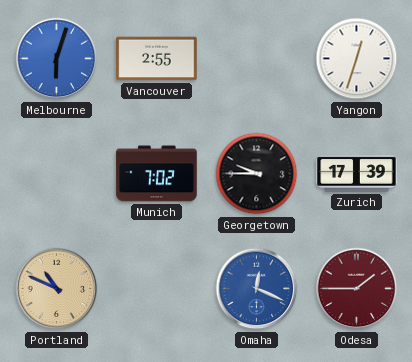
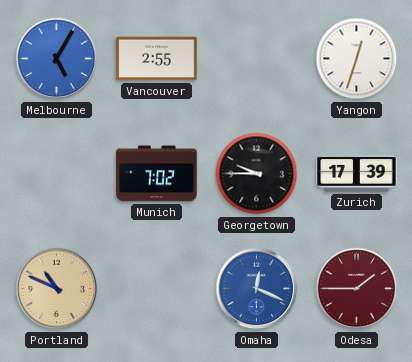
Melbourne: 6:03 -> 5:05 (57, 59)
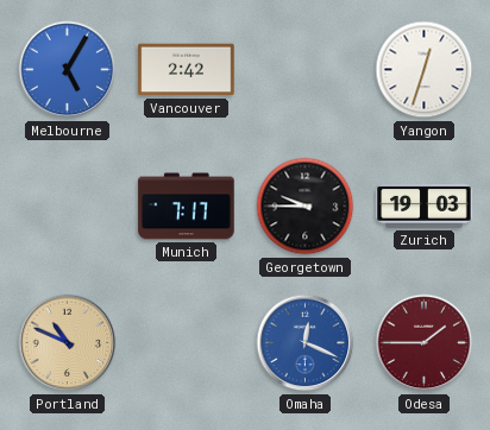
Vancouver: 2:55 -> 2:42 (187, 70)
Munich: 7:02 -> 7:17 (187, 207)
Zurich: 17:39 -> 19:03 (425, 205)
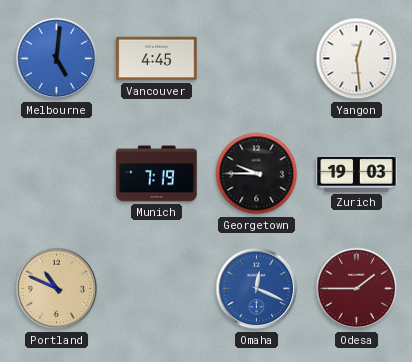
Melbourne: 5:05 -> 5:01 (57, 59)
Vancouver: 2:42 -> 4:45 (157, 59)
Yangon: 12:33 -> 12:29 (357, 59)
Munich: 7:17 -> 7:19 (157, 174)
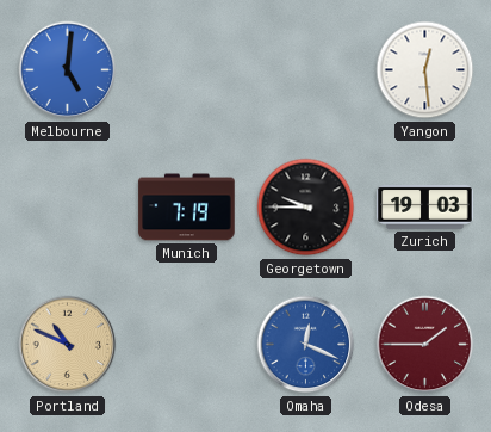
Vancouver: 4:45 -> none (157, 59)
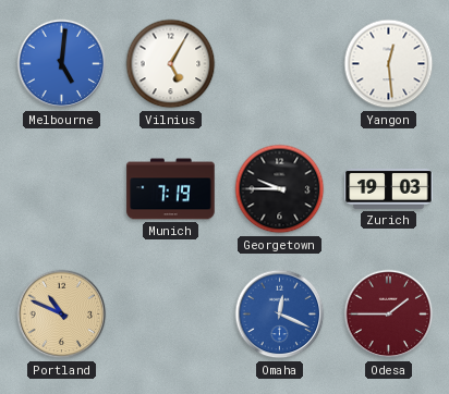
Vilnius: none -> 5:05 (171, 64)
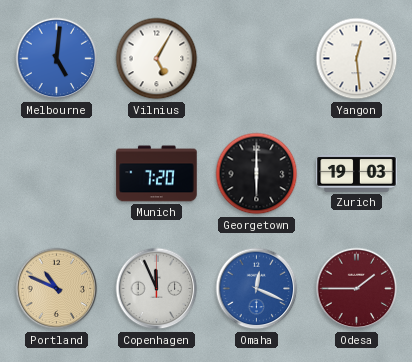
Munich: 7:19 -> 7:20 (157, 174)
Georgetown: 9:45 -> 6:00 (257, 174)
Copenhagen: none -> 11:56 (157, 289)
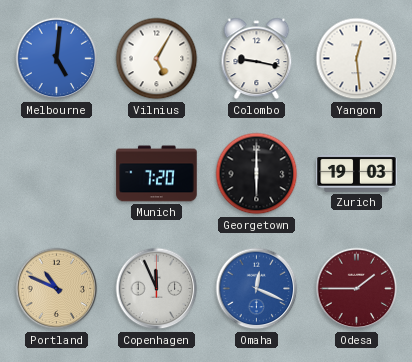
Colombo: none -> 9:17 (257, 59)
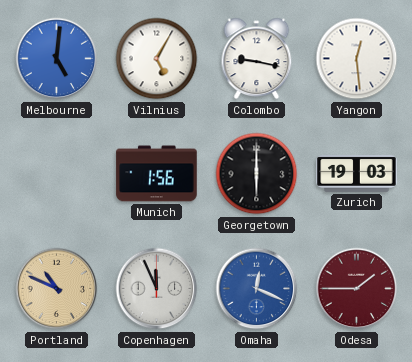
Munich: 7:20 -> 1:56 (157, 174)
